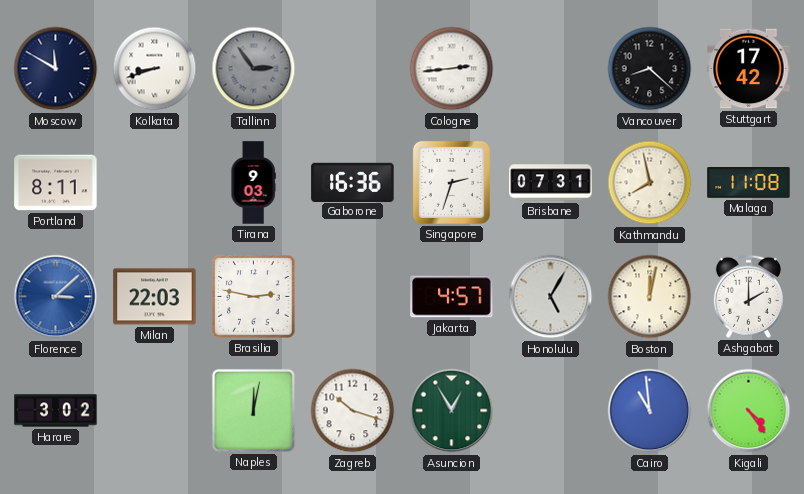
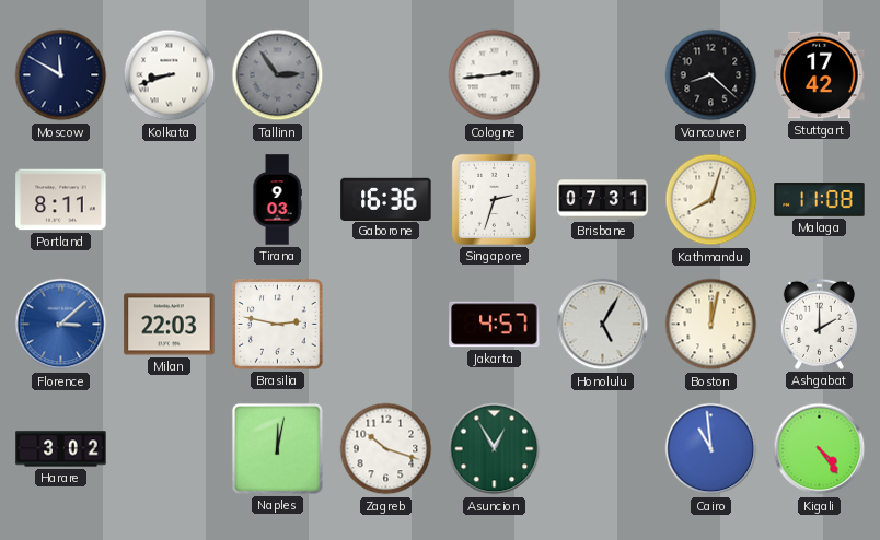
Kathmandu: 7:58 -> 8:03 (711, 200)
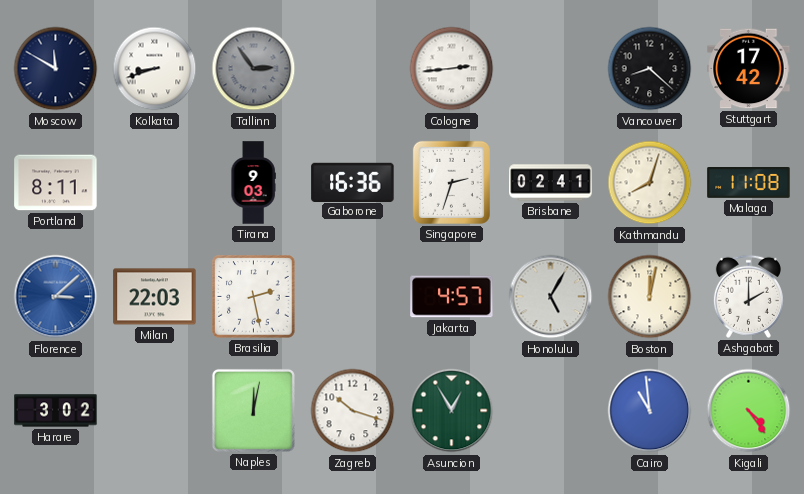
Brisbane: 07:31 -> 02:41 (551, 183)
Brasilia: 2:47 -> 2:28 (254, 297)
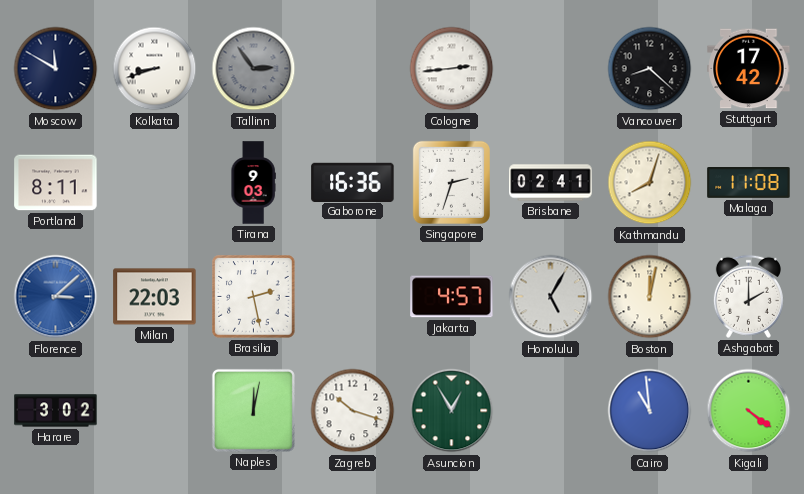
Kigali: 4:24 -> 4:21 (749, 411)
